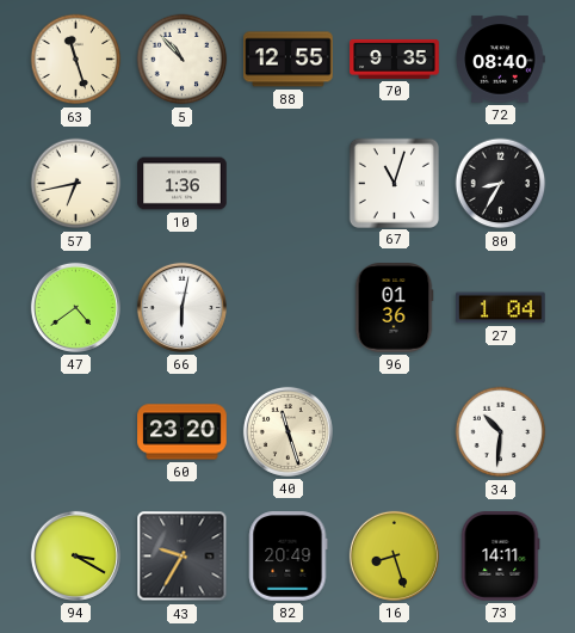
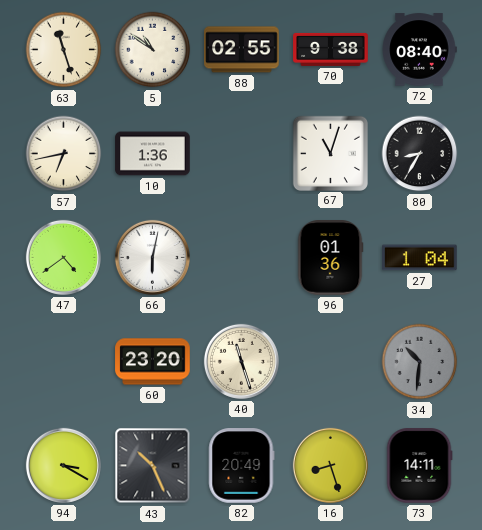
5: 10:53 -> 10:51 (153, 50)
88: 12:55 -> 02:55 (242, 50)
70: 9:35 -> 9:38 (331, 49)
34 dial: white -> grey (420, 362)
43: 9:35 -> 10:26 (153, 466)
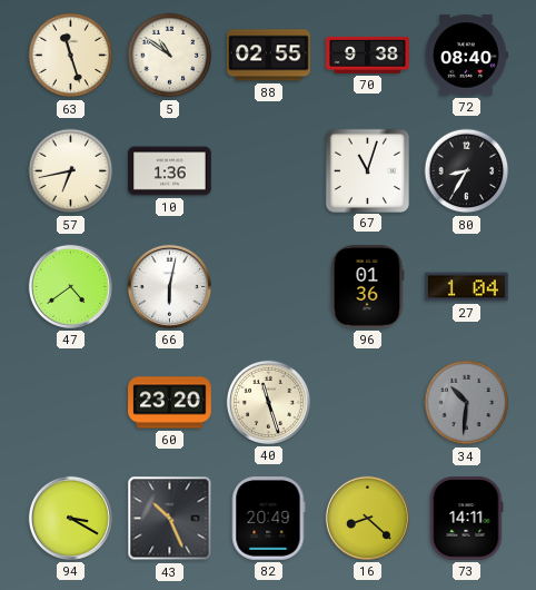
16: 8:27 -> 8:22 (367, 518)
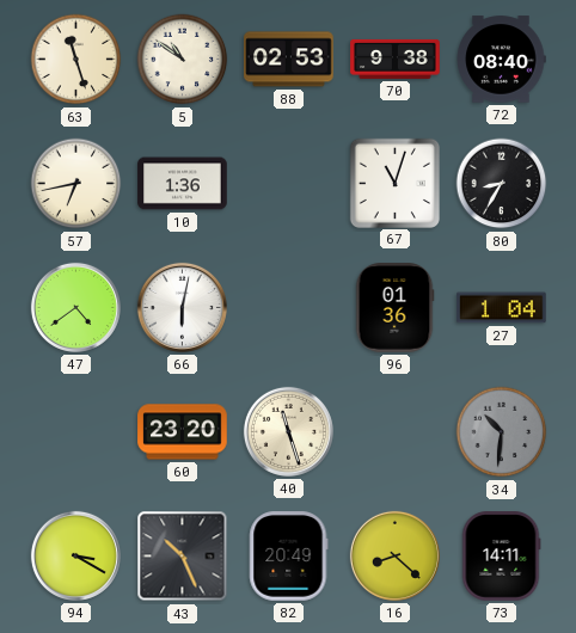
88: 02:55 -> 02:53 (289, 60)
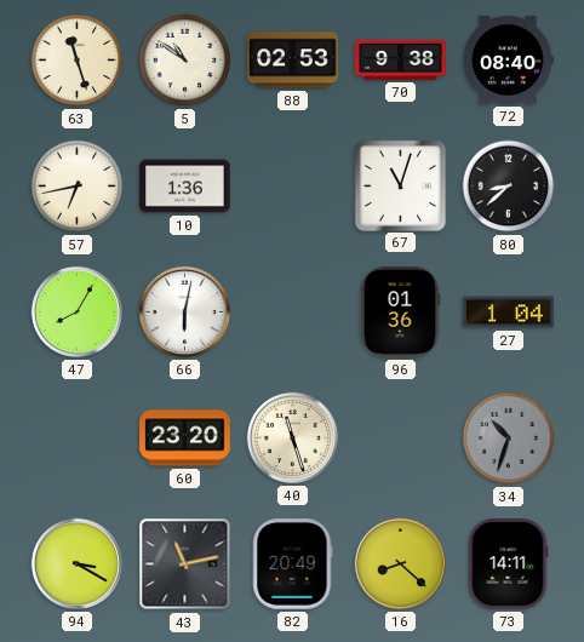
80: 8:35 -> 8:38 (509, 187)
47: 4:39 -> 8:05 (76, 311)
34: 10:31 -> 10:33 (509, 438)
43: 10:26 -> 11:13 (185, 564)
